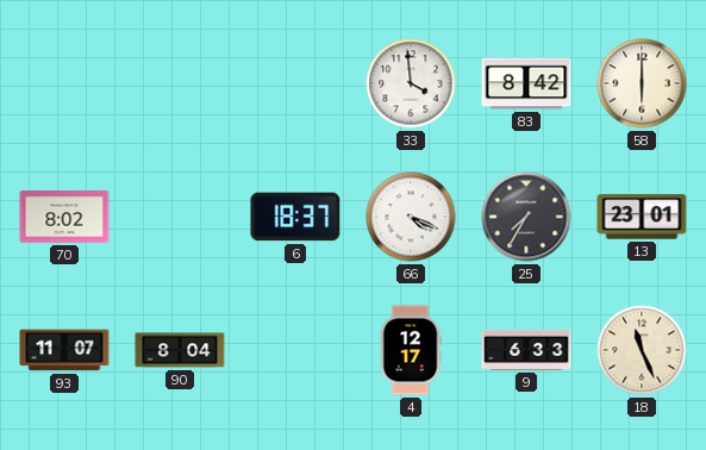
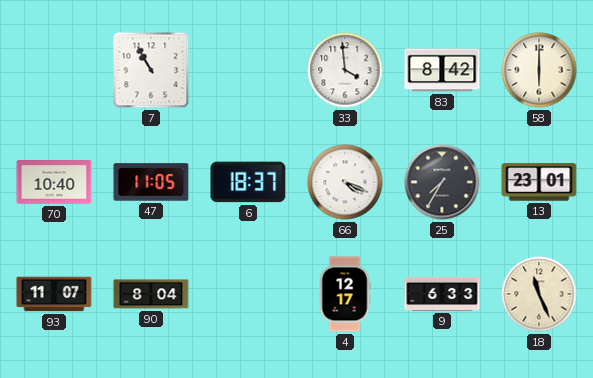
7: none -> 10:55 (151, 70)
70: 8:02 -> 10:40 (54, 182)
47: none -> 11:05 (151, 182)
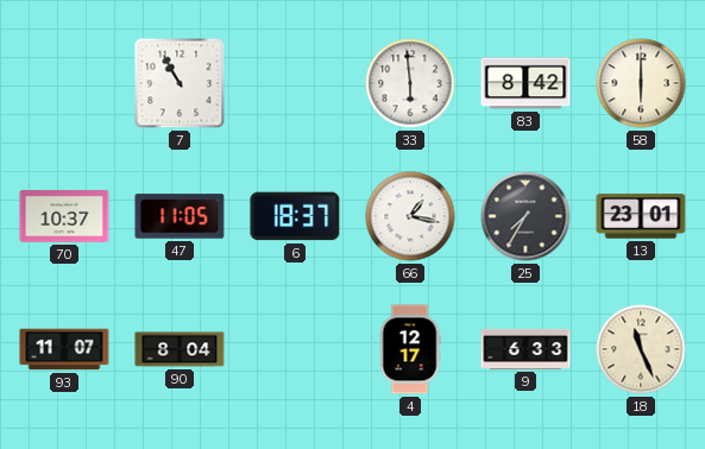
33: 3:59 -> 5:59 (410, 83)
70: 10:40 -> 10:37 (64, 216)
66: 4:19 -> 1:17 (410, 216)
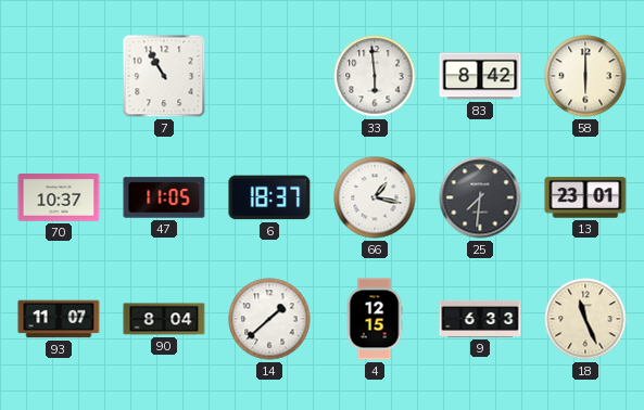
25: 7:35 -> 7:31 (480, 197)
14: none -> 1:38 (269, 319)
4: 12:17 -> 12:15 (375, 319)
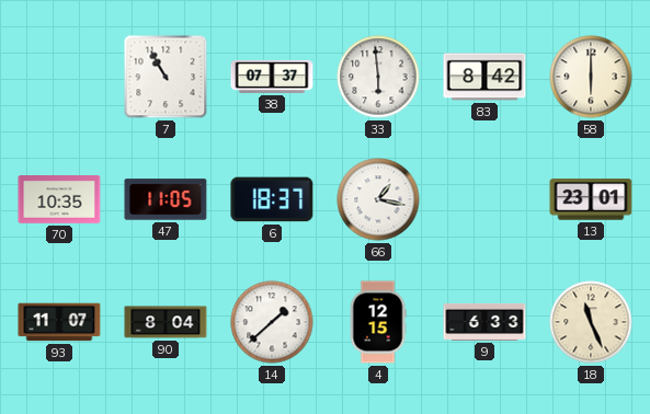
38: none -> 07:37 (272, 77)
70: 10:37 -> 10:35 (59, 199)
25: 7:31 -> none (480, 197)
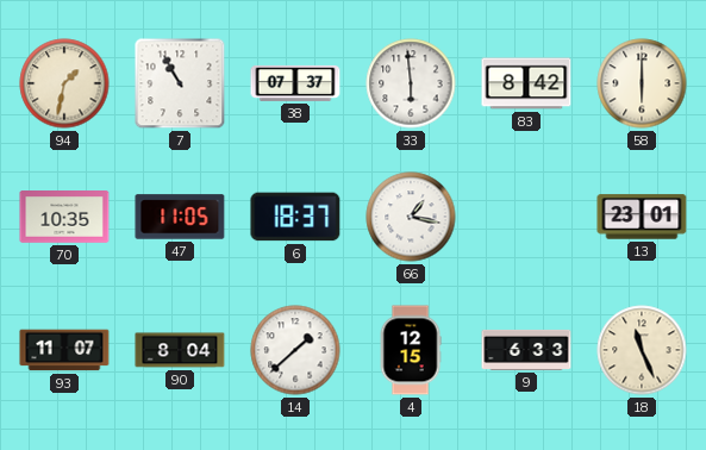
94: none -> 1:32 (64, 83)
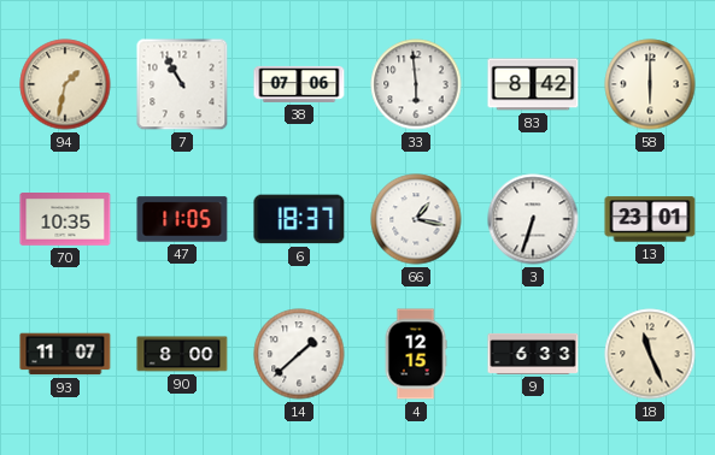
38: 07:37 -> 07:06 (299, 84)
3: none -> 6:33 (533, 219)
90: 8:04 -> 8:00 (182, 354)
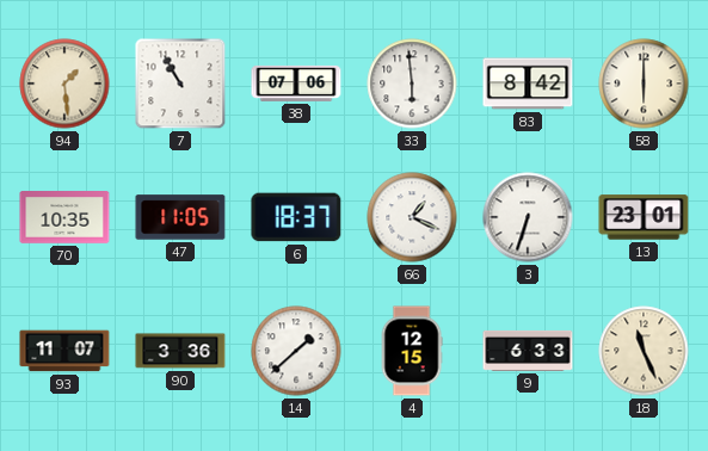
94: 1:32 -> 1:29 (64, 84)
66: 1:17 -> 1:19 (412, 217)
90: 8:00 -> 3:36 (180, 351)
